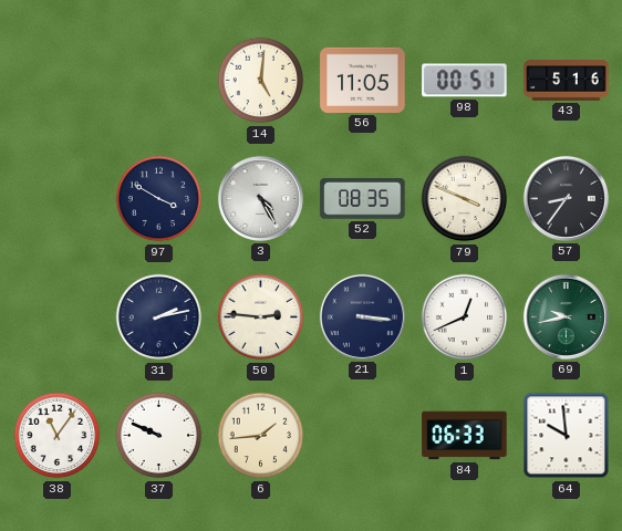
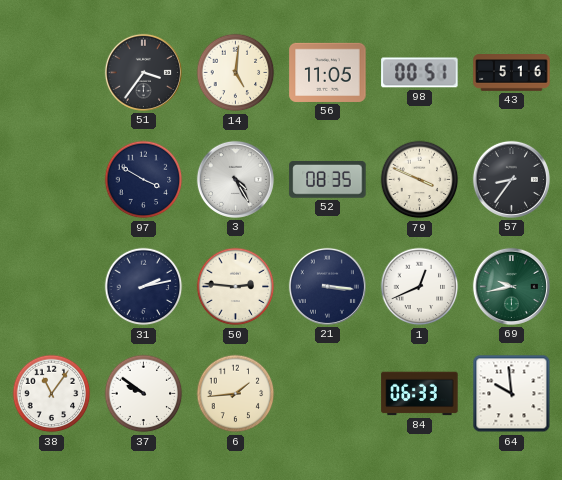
51: none -> 3:36 (143, 72)
37: 9:49 -> 9:51 (144, 394)
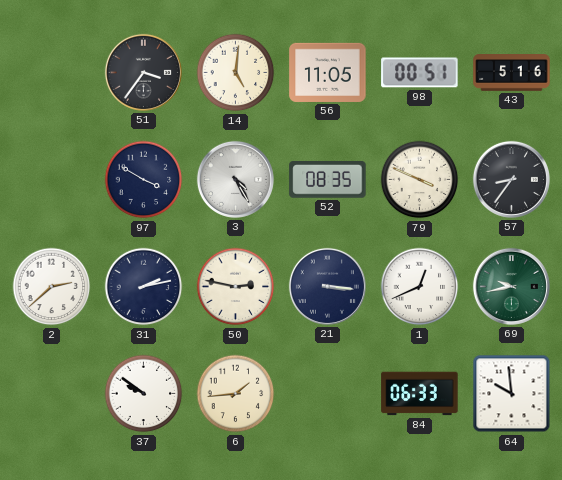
2: none -> 2:38 (52, 287)
50: 2:46 -> 2:47 (236, 287)
38: 11:06 -> none (52, 394)
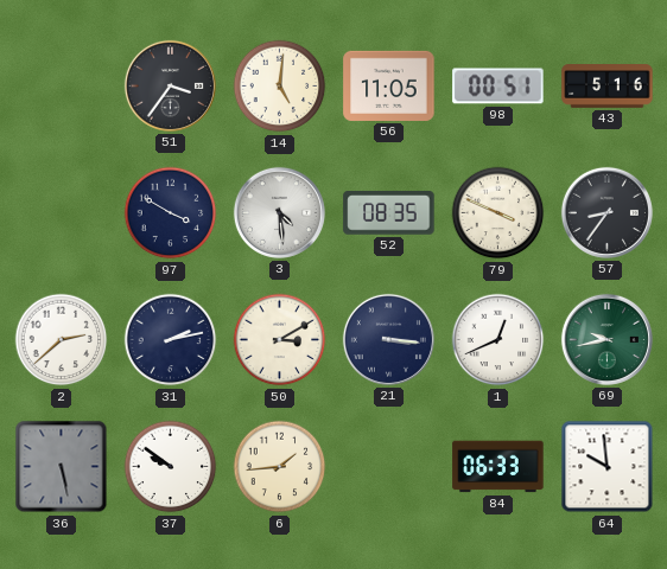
3: 4:25 -> 4:29 (279, 212)
50: 2:47 -> 3:10 (280, 340)
36: none -> 5:28 (62, 467)
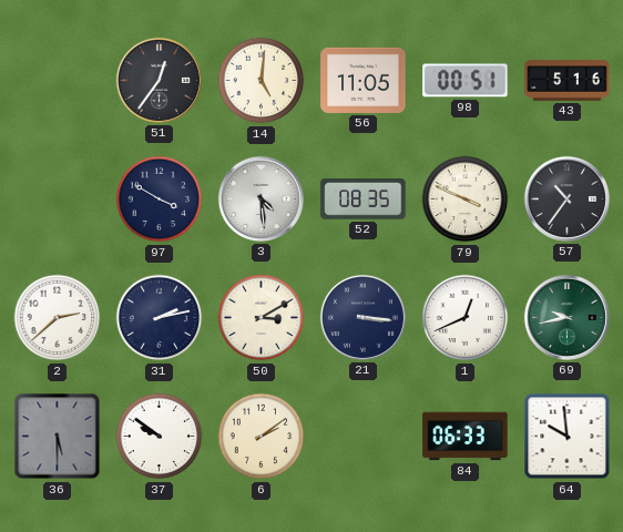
51: 3:36 -> 12:36 (159, 80)
57: 8:36 -> 10:36 (566, 198)
36: 5:28 -> 5:30 (58, 437)
6: 1:44 -> 2:09 (262, 437)
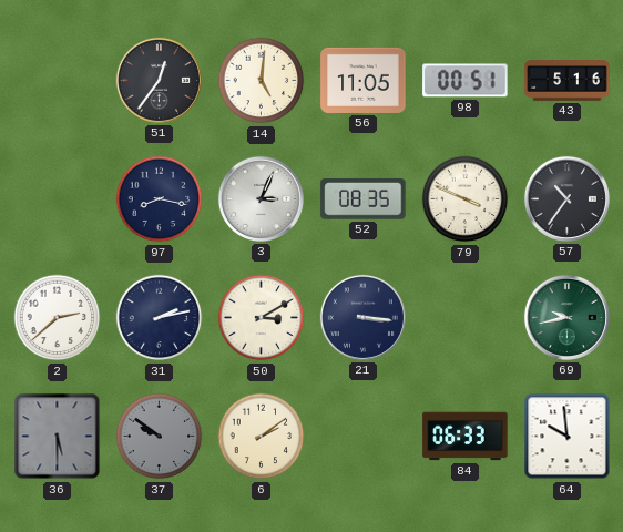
97: 3:50 -> 8:17 (160, 199)
3: 4:29 -> 3:04 (261, 198)
1: 12:41 -> none (466, 318)
37 dial: white -> grey (160, 437)
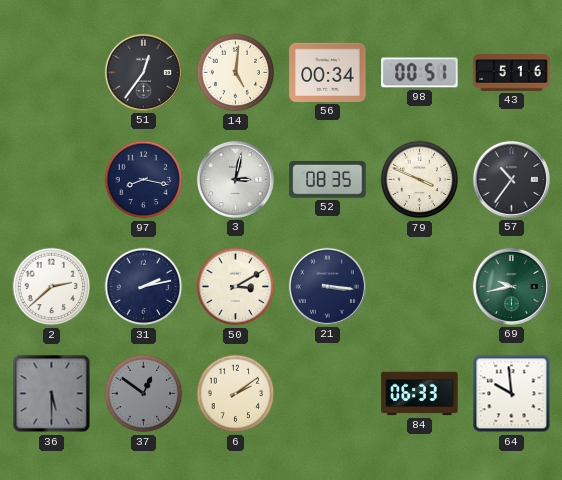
56: 11:05 -> 00:34 (328, 72)
3: 3:04 -> 3:02 (235, 179)
37: 9:51 -> 12:51 (144, 394)
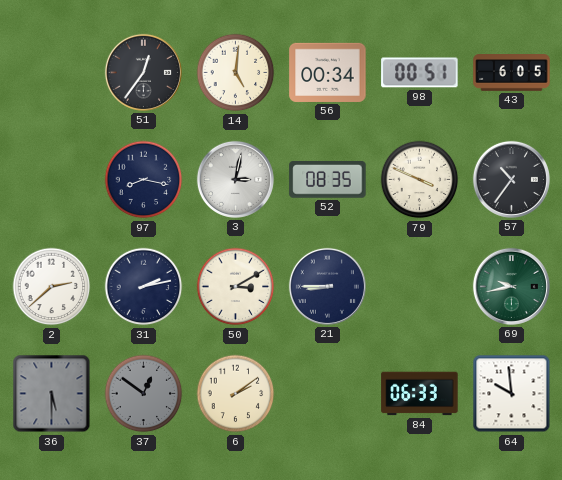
43: 5:16 -> 6:05 (512, 73)
21: 3:16 -> 8:45 (327, 286)
